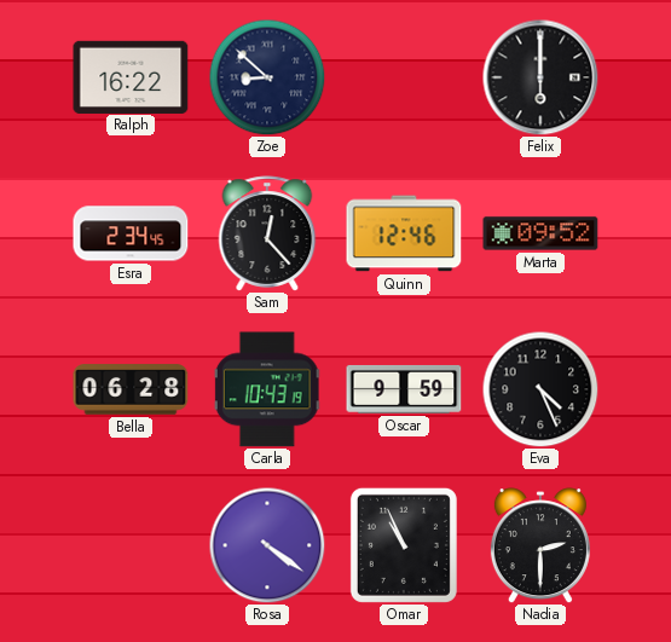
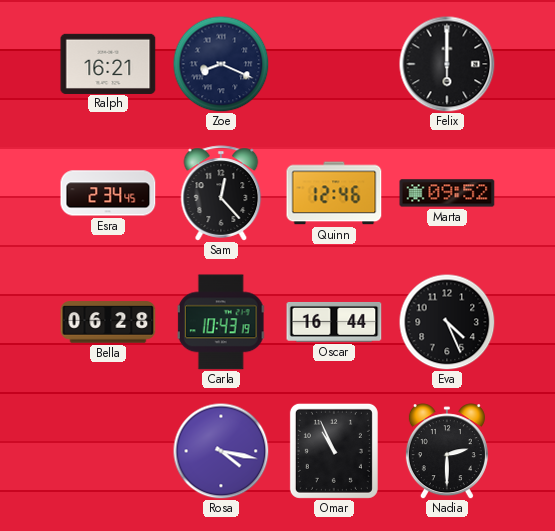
Ralph: 16:22 -> 16:21 (108, 63)
Zoe: 8:52 -> 8:19 (221, 64)
Oscar: 9:59 -> 16:44 (334, 322)
Rosa: 4:21 -> 4:17 (221, 451)
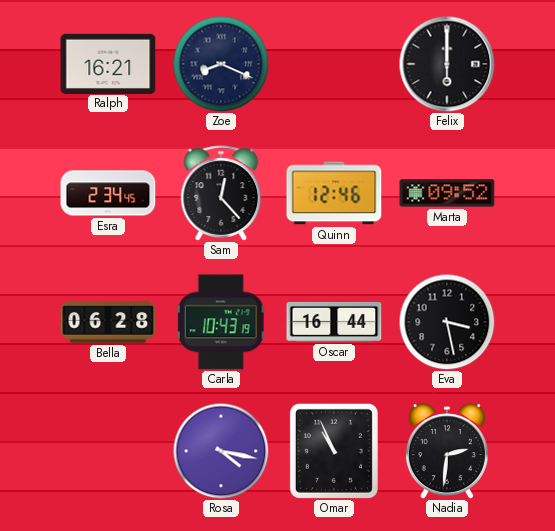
Eva: 4:26 -> 3:28 (447, 322)
Nadia: 2:30 -> 2:31 (447, 451)
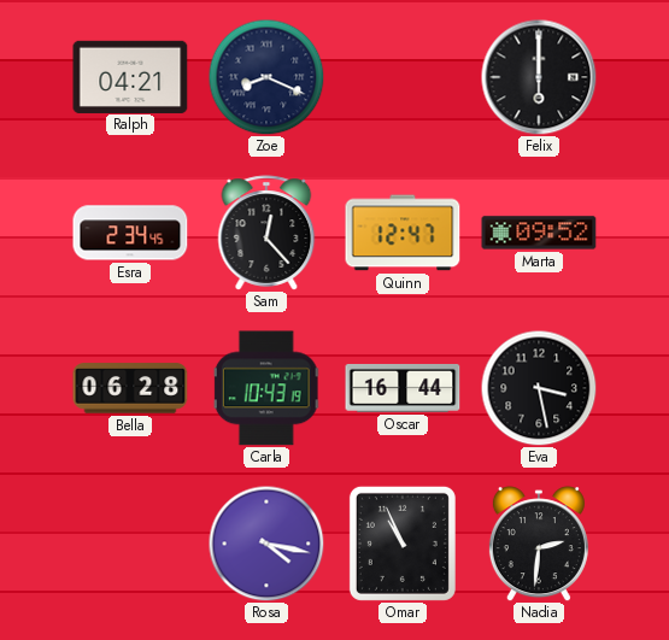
Ralph: 16:21 -> 04:21 (130, 76)
Quinn: 12:46 -> 12:47 (403, 233)
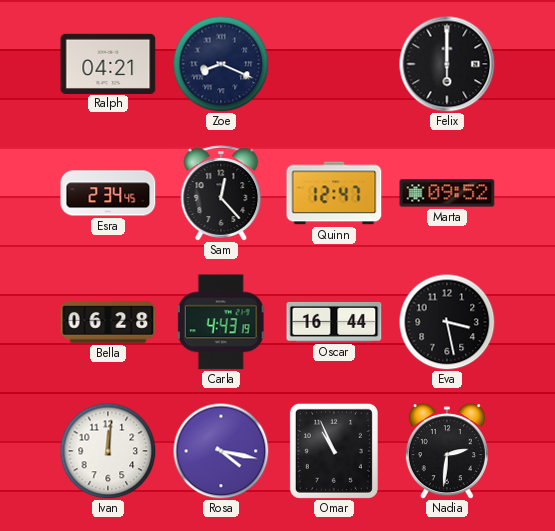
Carla: 10:43 -> 4:43 (221, 322)
Ivan: none -> 12:01 (108, 451)
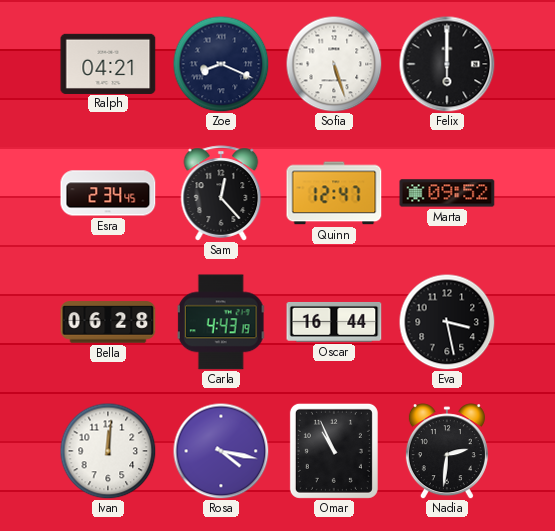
Sofia: none -> 5:27 (334, 64)
